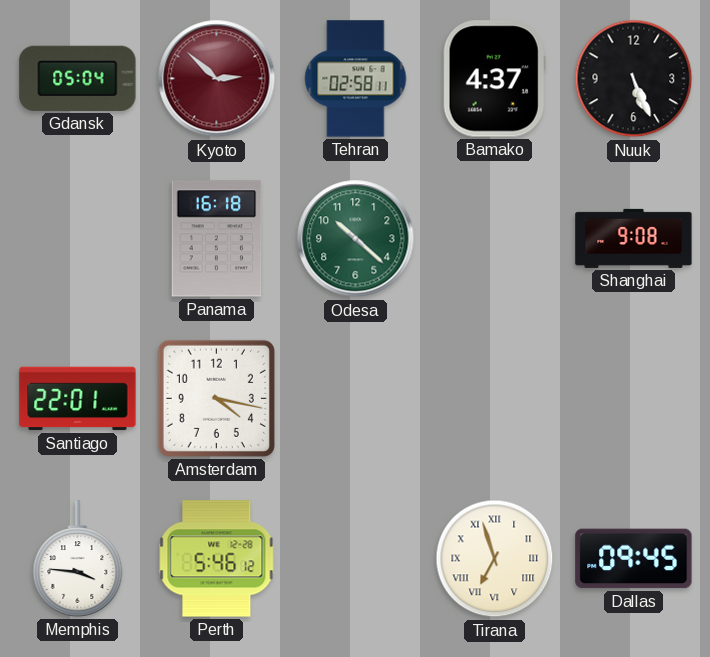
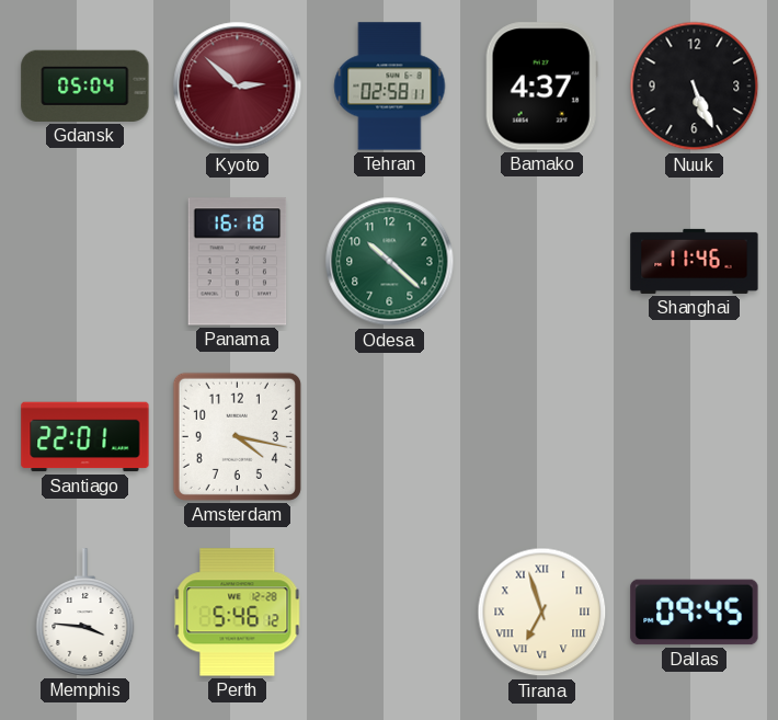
Shanghai: 9:08 -> 11:46 (695, 261)
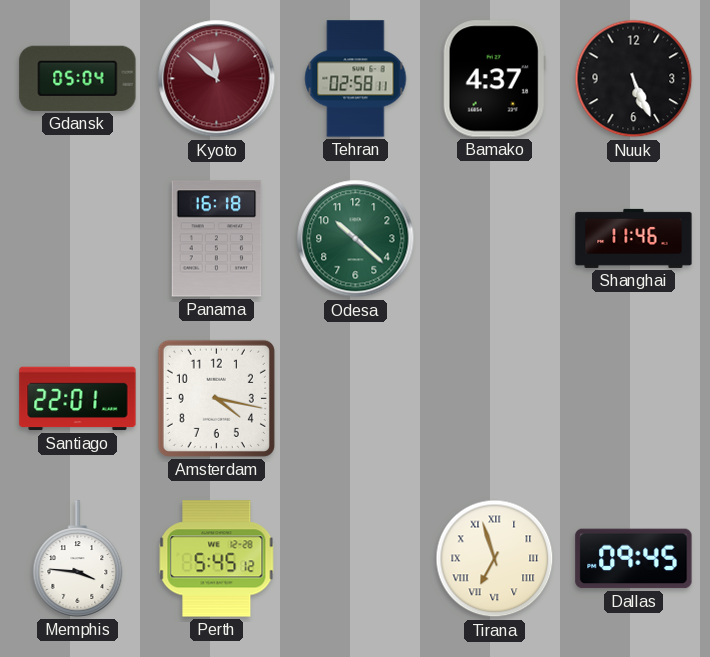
Kyoto: 2:52 -> 11:52 (217, 79)
Perth: 5:46 -> 5:45 (217, 559)
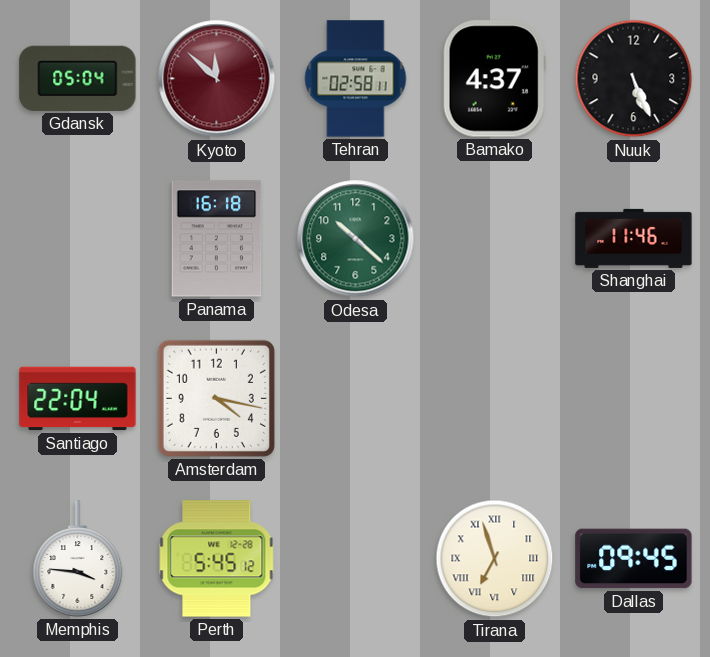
Santiago: 22:01 -> 22:04 (78, 399)
